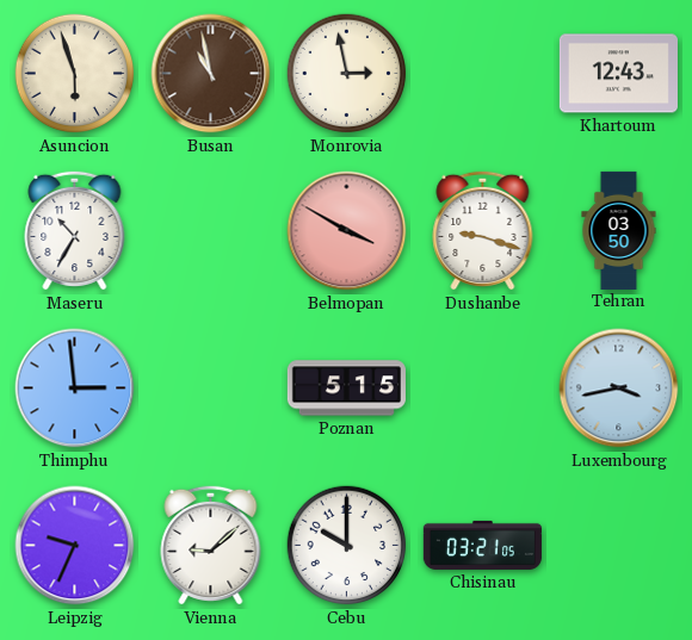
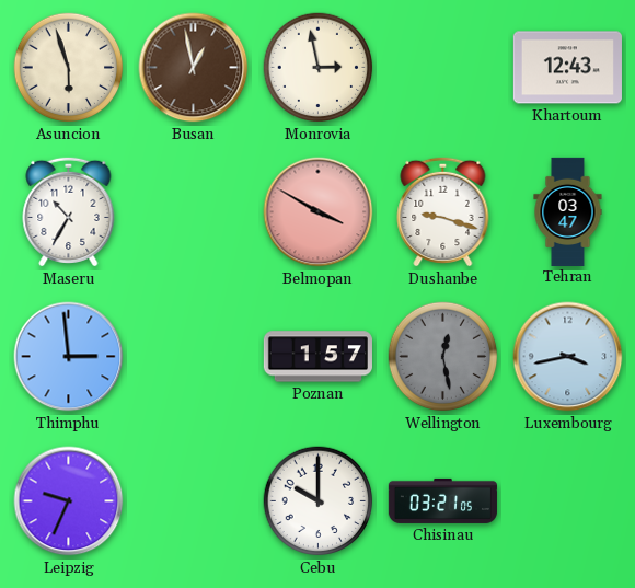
Busan: 10:58 -> 12:58 (194, 68)
Tehran: 03:50 -> 03:47 (568, 211)
Poznan: 5:15 -> 1:57 (317, 357)
Wellington: none -> 12:28 (443, 357)
Vienna: 9:08 -> none (211, 545)
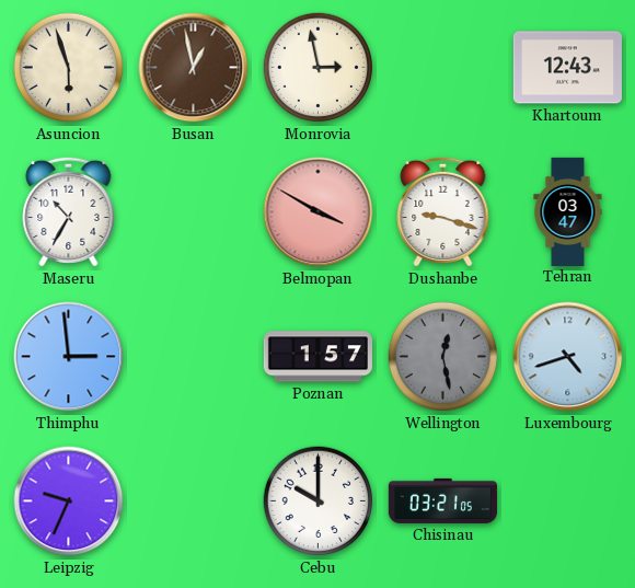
Luxembourg: 3:43 -> 4:42 (568, 357)
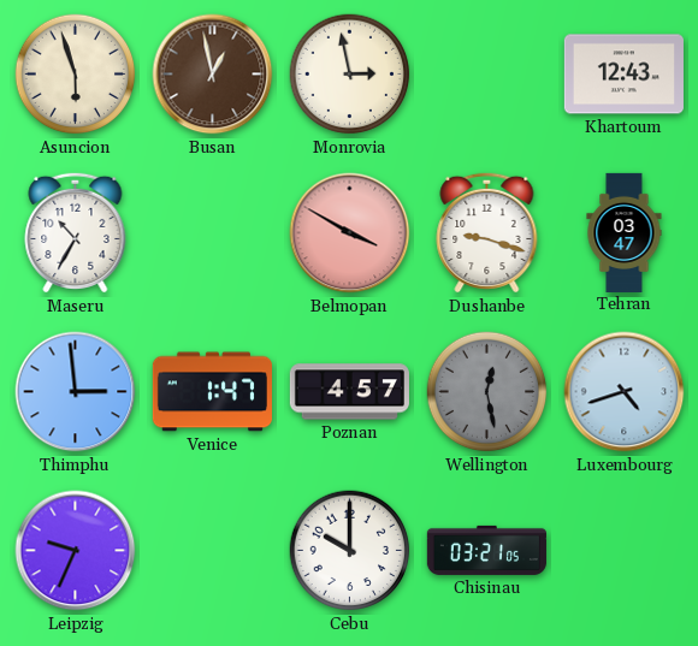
Venice: none -> 1:47 (212, 392)
Poznan: 1:57 -> 4:57 (349, 392)
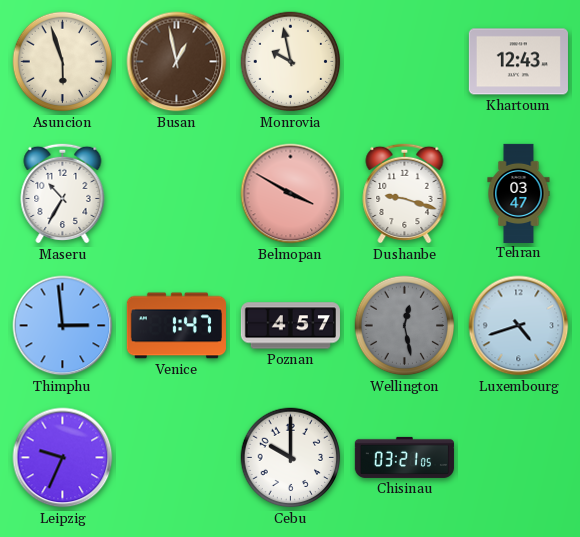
Monrovia: 2:58 -> 9:58 (291, 62)
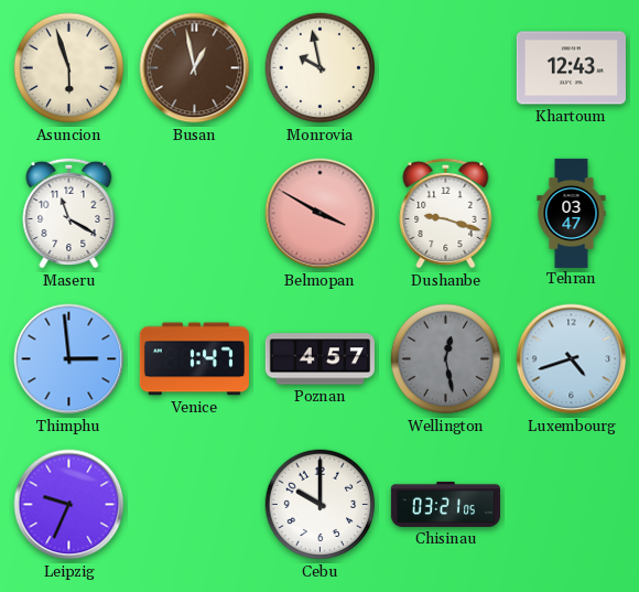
Maseru: 10:35 -> 11:20 (69, 213)
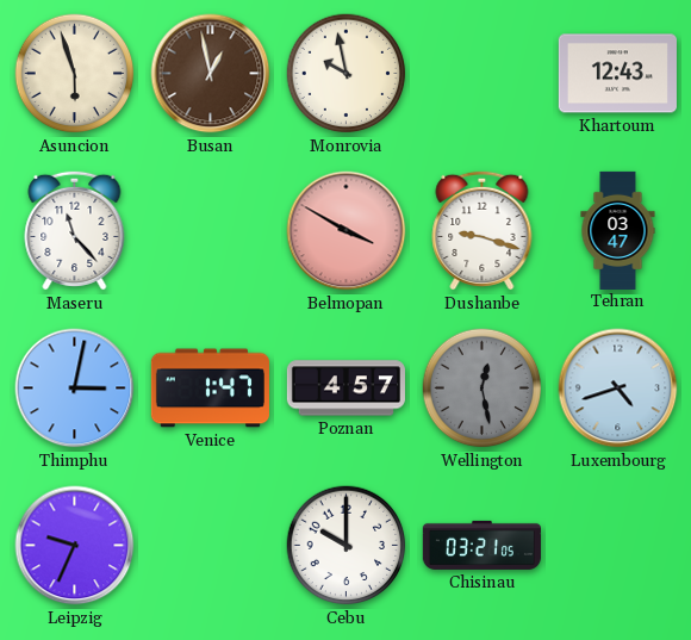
Maseru: 11:20 -> 11:23 (75, 230)
Thimphu: 2:59 -> 3:02 (75, 389)
